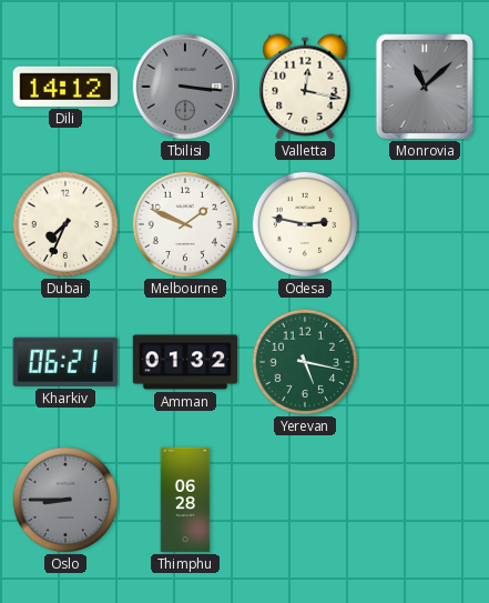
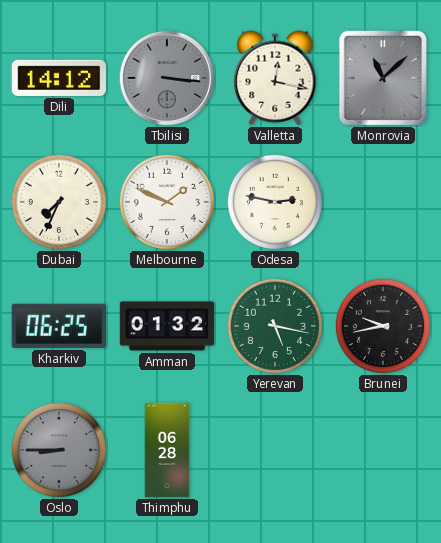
Kharkiv: 06:21 -> 06:25 (59, 326)
Brunei: none -> 9:43 (383, 326)
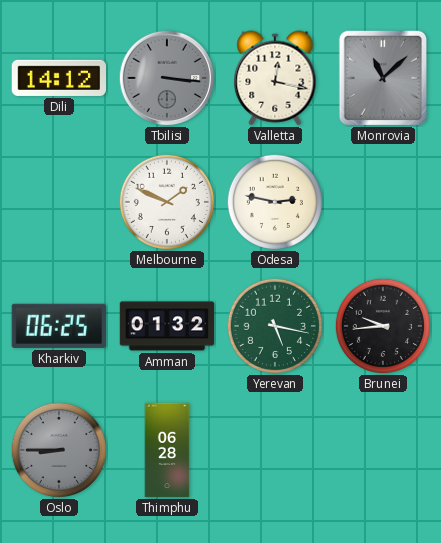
Dubai: 7:34 -> none (59, 202)
Brunei: 9:43 -> 9:44 (383, 326)
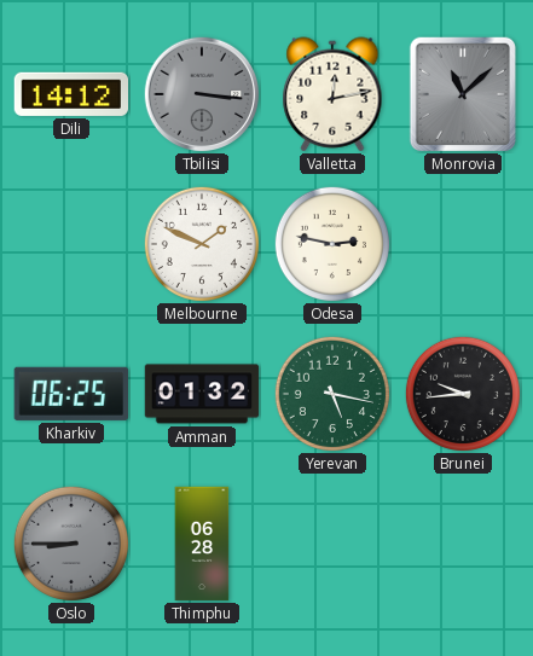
Valletta: 12:17 -> 12:13 (332, 94)
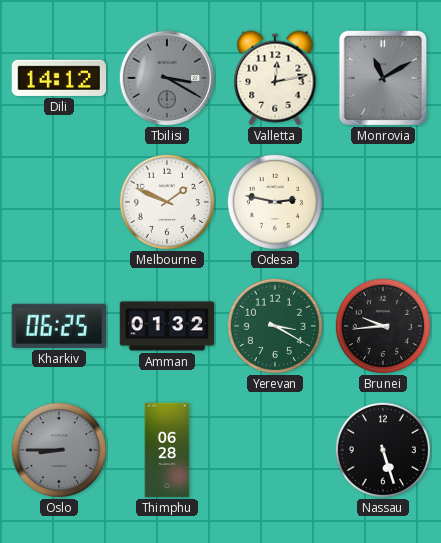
Tbilisi: 3:16 -> 3:20 (167, 78)
Monrovia: 11:08 -> 11:10 (382, 77)
Yerevan: 5:17 -> 3:20 (275, 326)
Nassau: none -> 5:27 (383, 450)
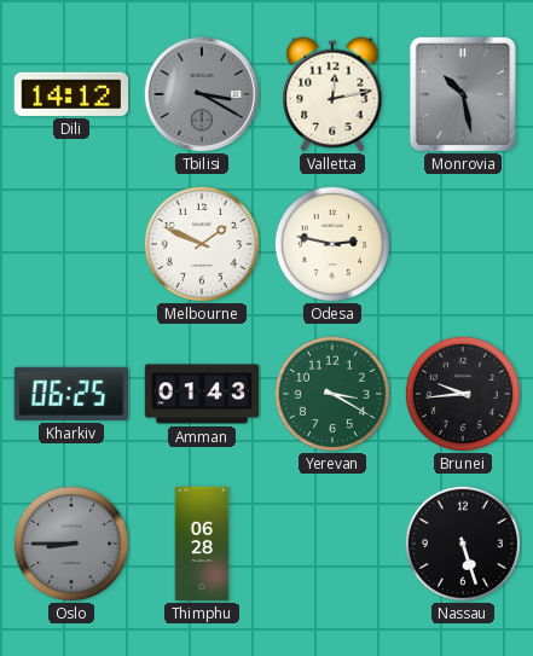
Monrovia: 11:10 -> 10:28 (462, 93)
Amman: 01:32 -> 01:43 (202, 394)
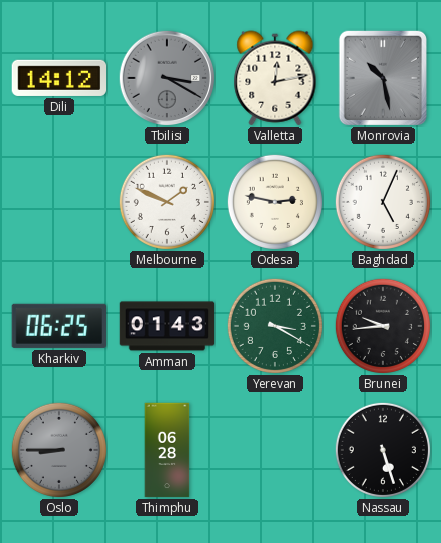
Baghdad: none -> 5:04 (383, 202)
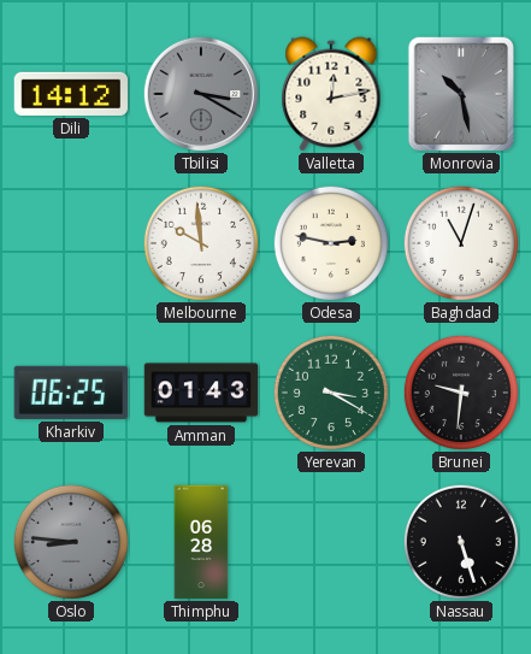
Melbourne: 1:49 -> 9:59 (201, 243)
Baghdad: 5:04 -> 11:03 (461, 243)
Brunei: 9:44 -> 9:31 (461, 393)
Oslo: 8:45 -> 8:46 (71, 542)
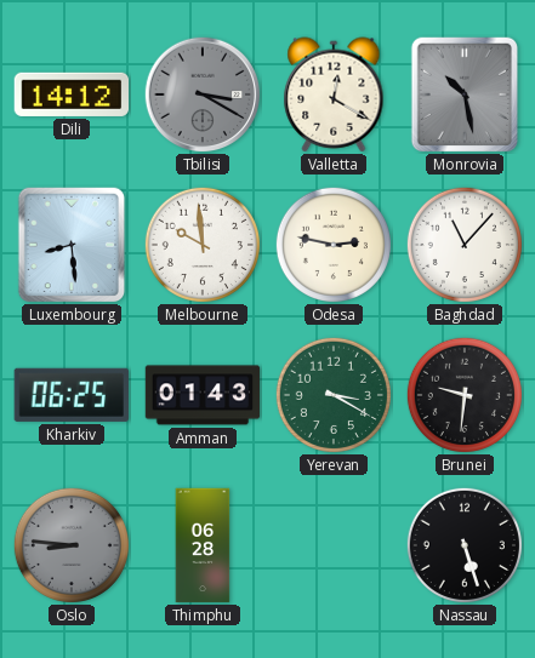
Valletta: 12:13 -> 12:20 (334, 95)
Luxembourg: none -> 8:29 (70, 244)
Baghdad: 11:03 -> 11:07 (465, 245)
